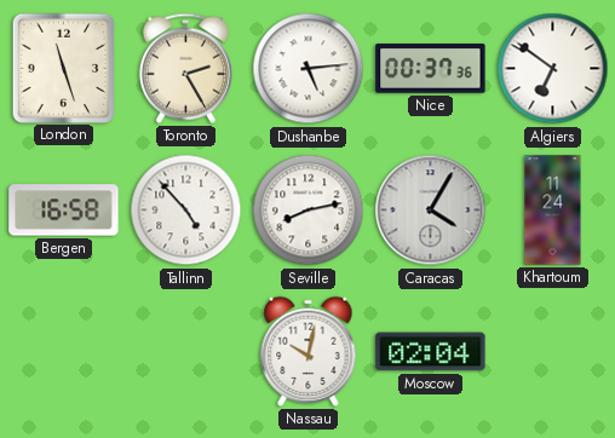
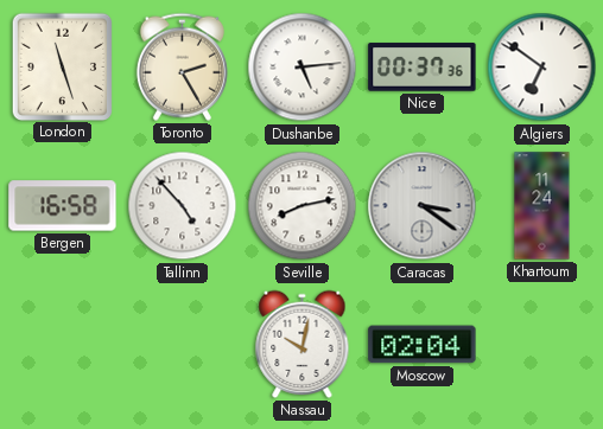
Caracas: 4:05 -> 3:21 (423, 206)
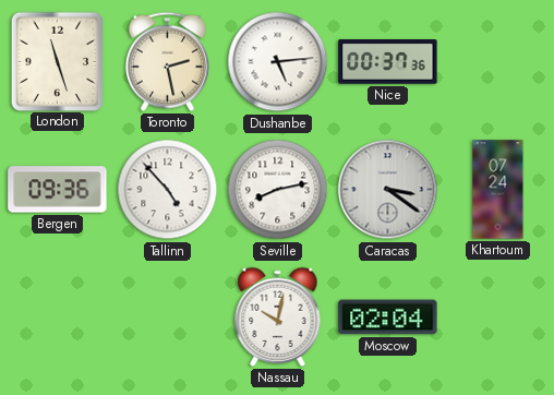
Toronto: 2:25 -> 2:28 (167, 61)
Algiers: 6:51 -> none (542, 68)
Bergen: 16:58 -> 09:36 (58, 190)
Khartoum: 11:24 -> 07:24 (498, 190)
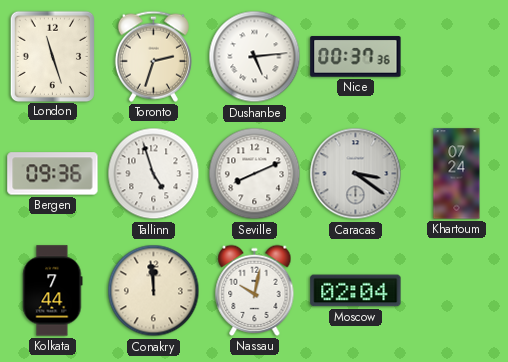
Toronto: 2:28 -> 2:33 (153, 56)
Tallinn: 4:53 -> 4:57 (154, 174)
Seville: 8:13 -> 8:11 (255, 174)
Kolkata: none -> 7:44 (53, 291)
Conakry: none -> 11:59 (154, 291)
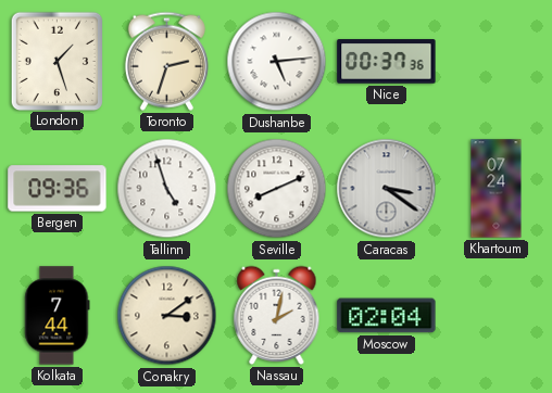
London: 11:27 -> 1:27 (57, 61)
Conakry: 11:59 -> 3:09 (167, 316)
Nassau: 10:02 -> 2:02 (277, 315)
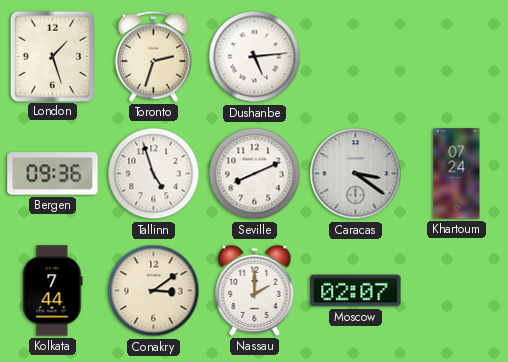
Nice: 00:37 -> none (387, 62)
Nassau: 2:02 -> 2:00 (255, 290)
Moscow: 02:04 -> 02:07 (356, 291)
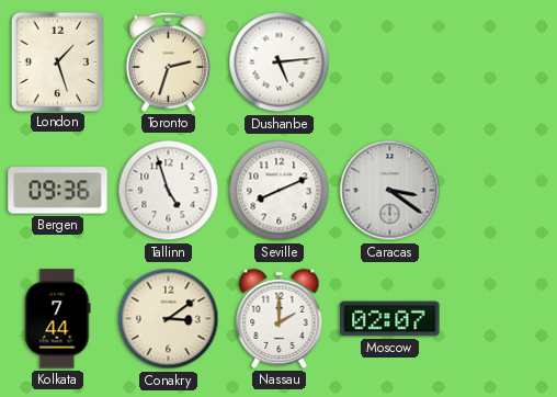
Khartoum: 07:24 -> none (457, 174)
